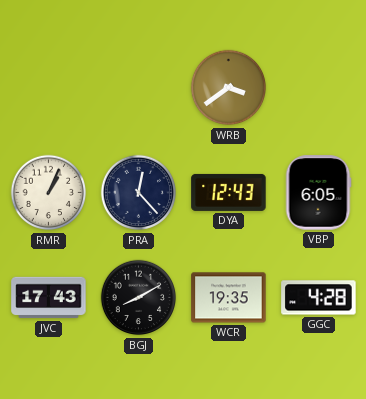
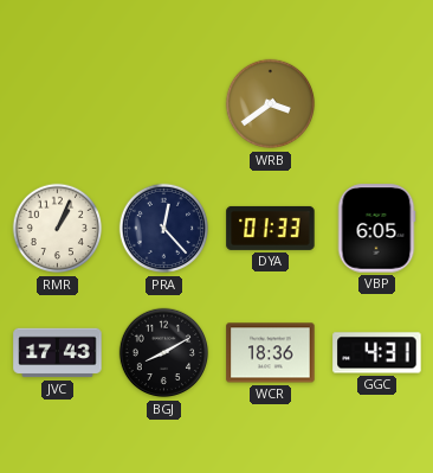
DYA: 12:43 -> 01:33 (271, 228)
WCR: 19:35 -> 18:36 (271, 353)
GGC: 4:28 -> 4:31 (377, 353)
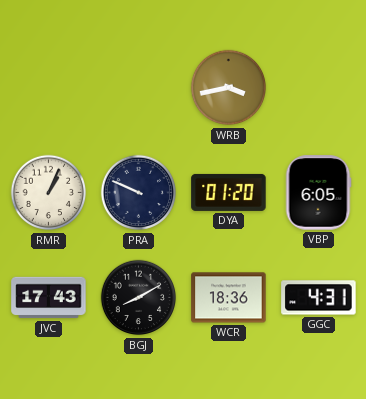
WRB: 3:39 -> 3:43 (229, 88)
PRA: 12:23 -> 9:49 (139, 193)
DYA: 01:33 -> 01:20 (229, 192)
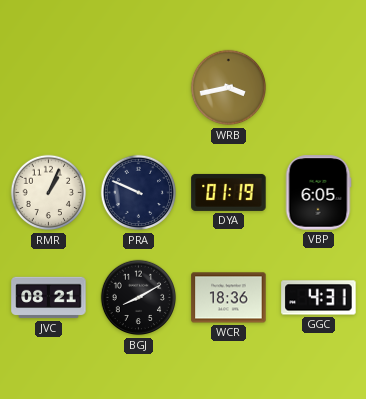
DYA: 01:20 -> 01:19 (229, 192)
JVC: 17:43 -> 08:21 (49, 298)
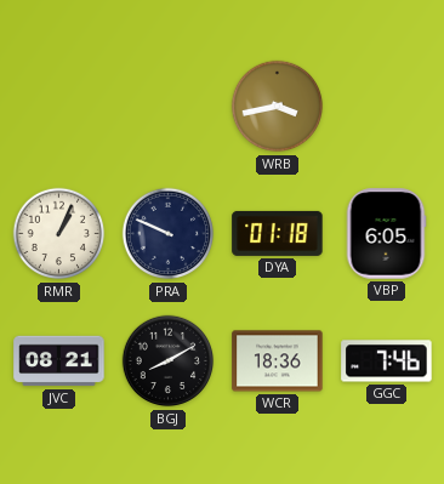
DYA: 01:19 -> 01:18 (278, 233)
GGC: 4:31 -> 7:46 (387, 361)
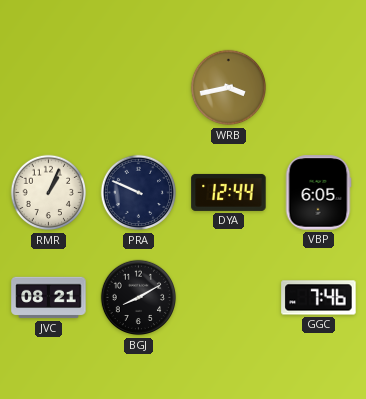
DYA: 01:18 -> 12:44 (229, 192)
WCR: 18:36 -> none (278, 361)
